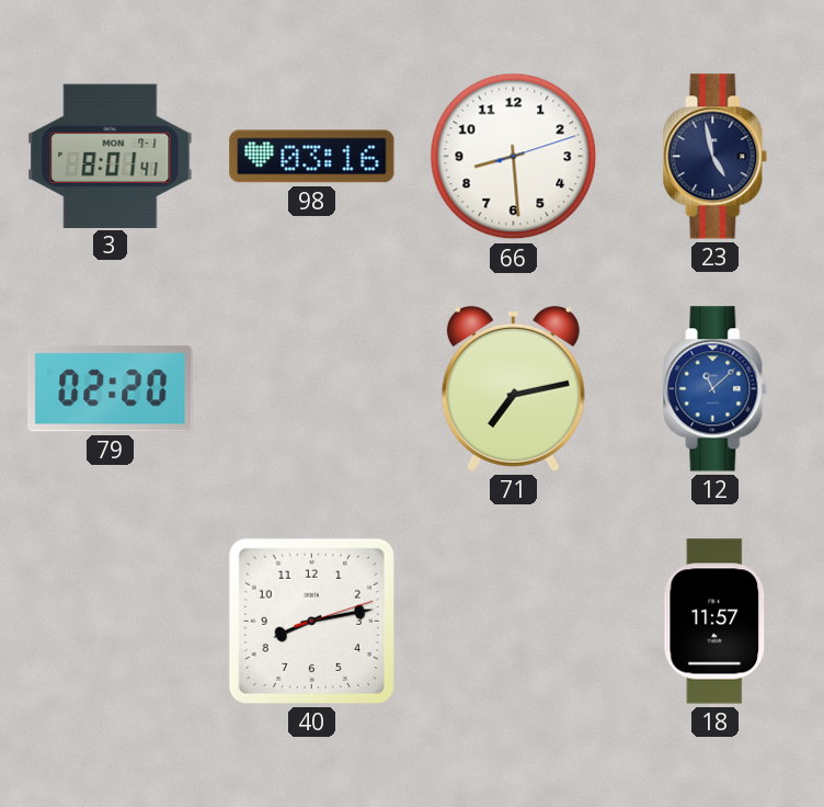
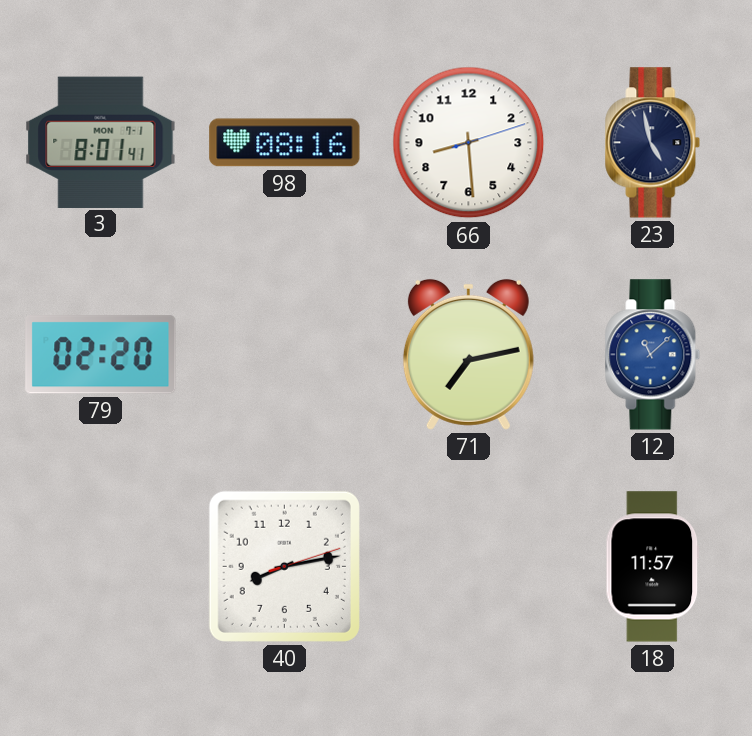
98: 03:16 -> 08:16 (285, 143)
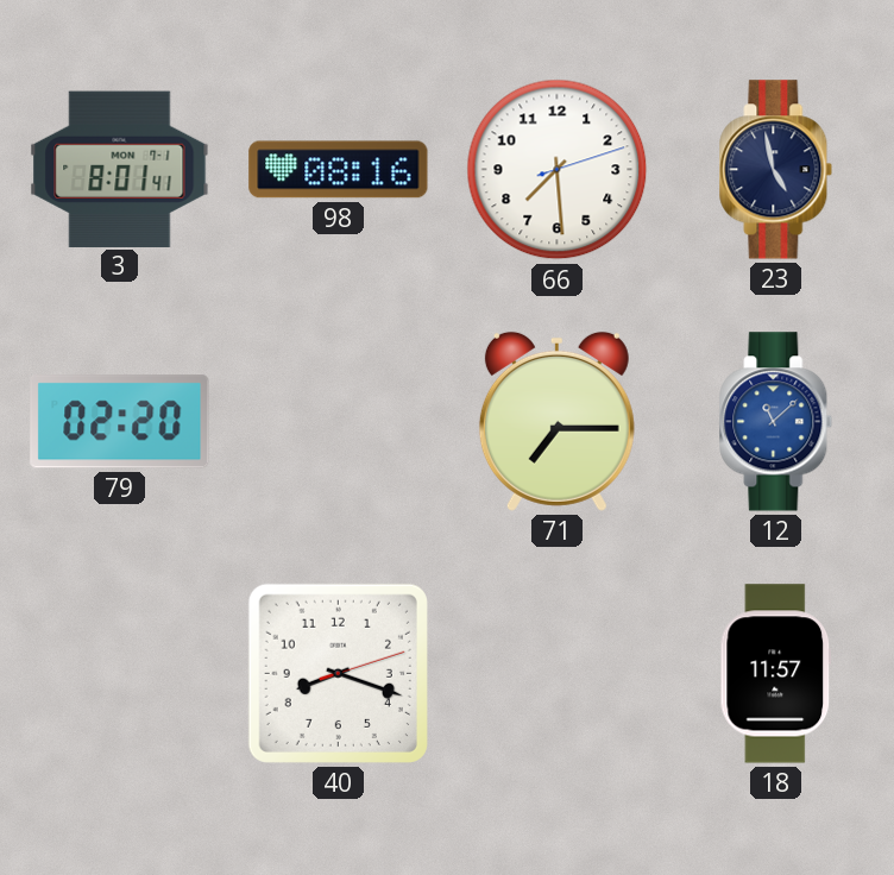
66: 8:29 -> 7:29 (558, 170)
71: 7:13 -> 7:15 (556, 421)
40: 8:13 -> 8:18 (338, 673)
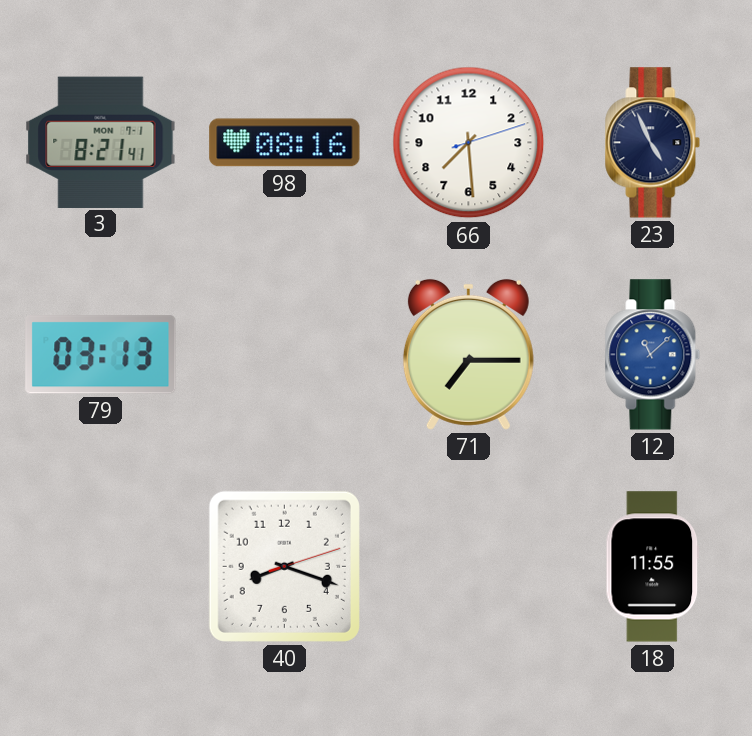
3: 8:01 -> 8:21 (101, 142)
23: 4:58 -> 4:56 (653, 143)
79: 02:20 -> 03:13 (101, 355)
18: 11:57 -> 11:55 (653, 567)
